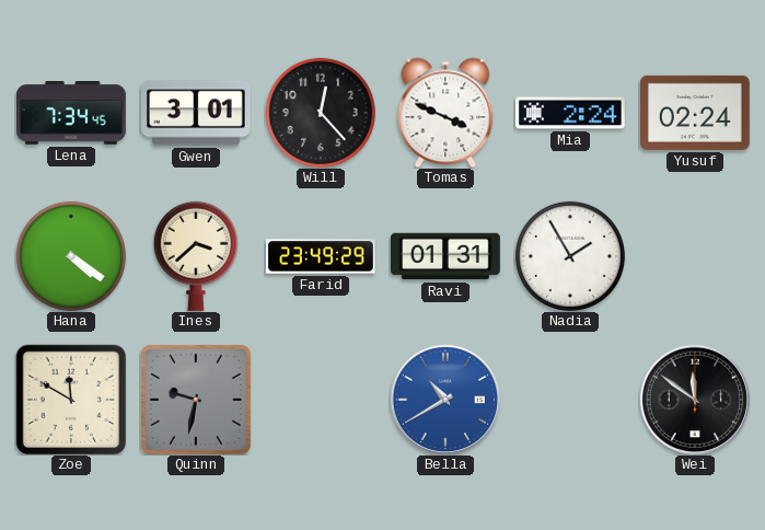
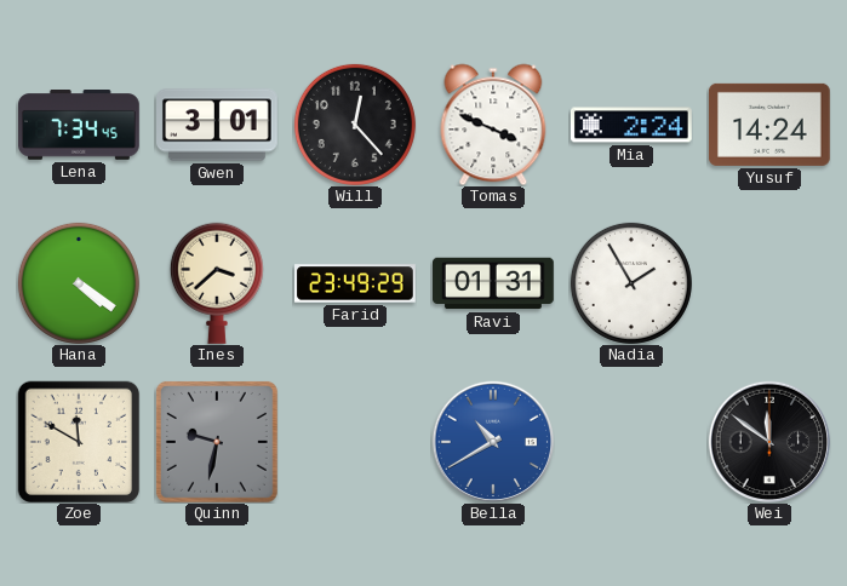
Yusuf: 02:24 -> 14:24 (769, 125)
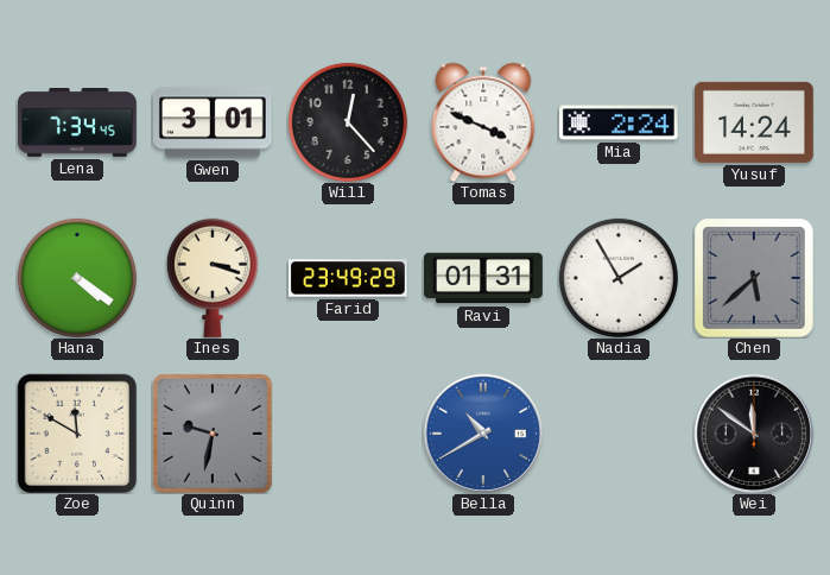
Ines: 3:38 -> 3:18 (213, 278)
Chen: none -> 5:38 (754, 278)
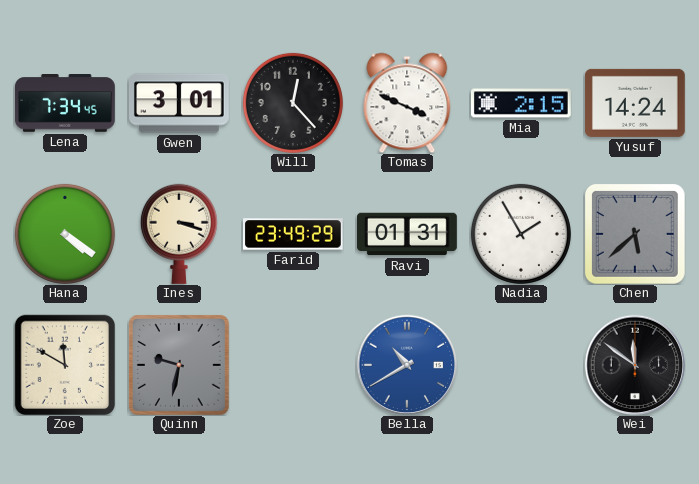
Mia: 2:24 -> 2:15 (522, 103)
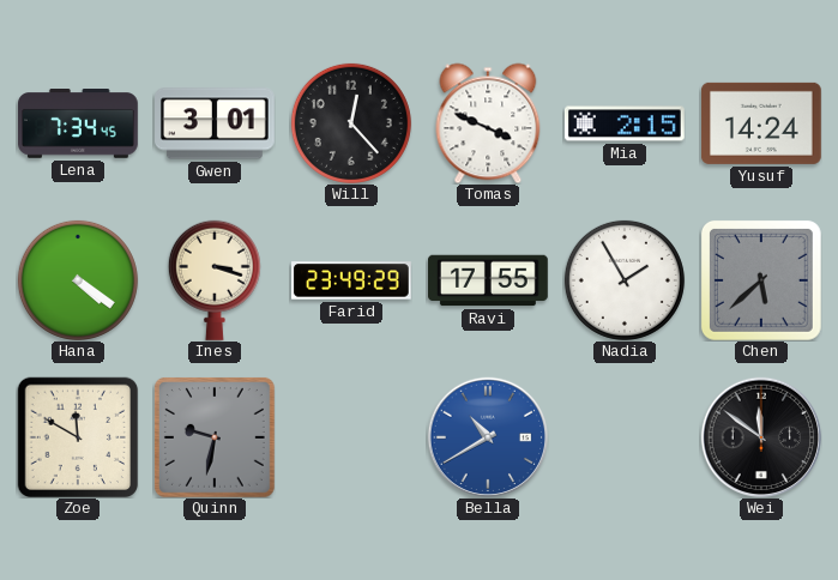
Ravi: 01:31 -> 17:55 (489, 280)
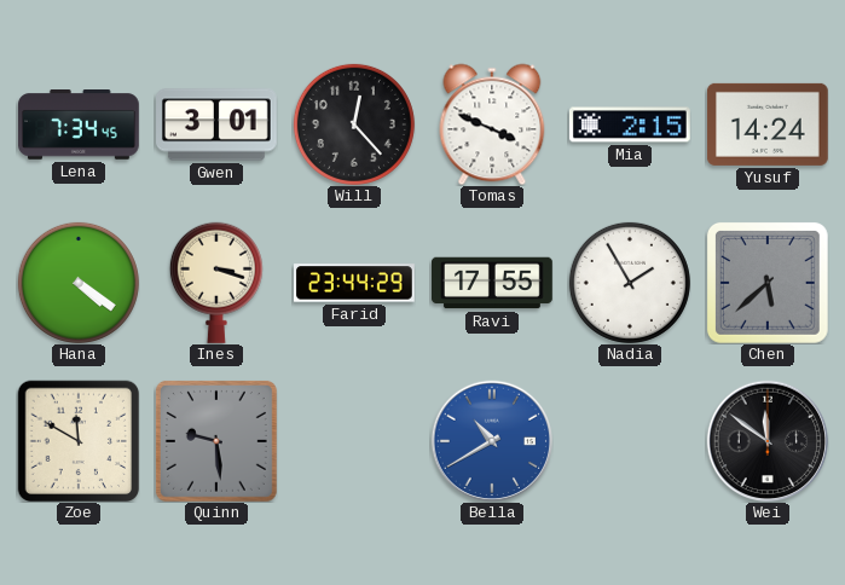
Farid: 23:49 -> 23:44 (355, 283)
Quinn: 9:32 -> 9:29 (216, 441)
